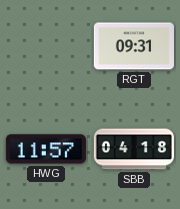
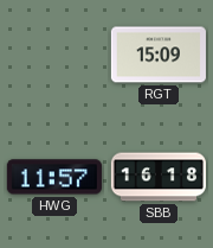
RGT: 09:31 -> 15:09 (159, 55)
SBB: 04:18 -> 16:18 (159, 177)
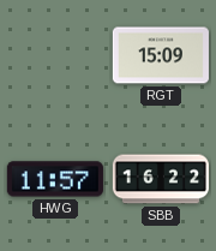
SBB: 16:18 -> 16:22 (161, 179)
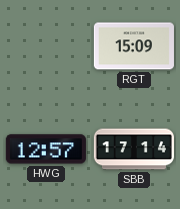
HWG: 11:57 -> 12:57 (46, 149)
SBB: 16:22 -> 17:14 (134, 149)
